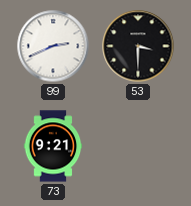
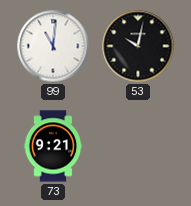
99: 2:41 -> 11:01 (53, 46)
53: 3:30 -> 10:02 (138, 46)
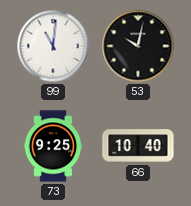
73: 9:21 -> 9:25 (53, 146)
66: none -> 10:40 (138, 146)
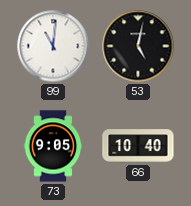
53: 10:02 -> 5:02 (138, 46)
73: 9:25 -> 9:05 (53, 146)
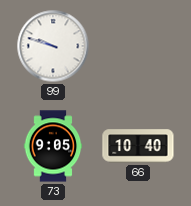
99: 11:01 -> 9:48 (53, 46)
53: 5:02 -> none (138, 46)
